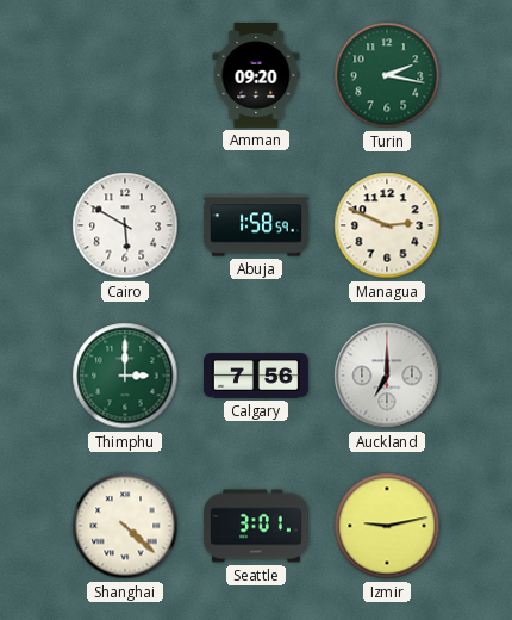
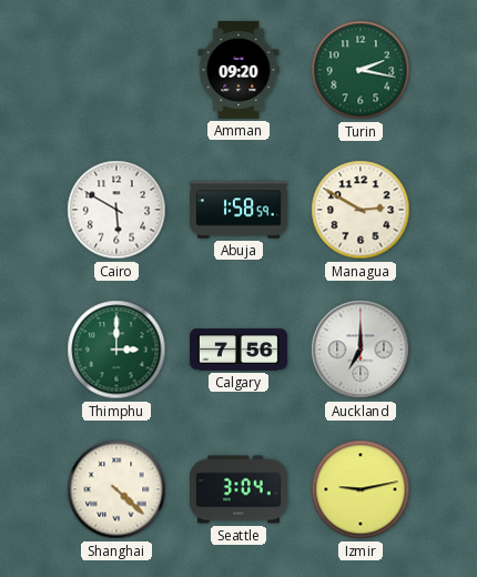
Managua: 2:49 -> 2:50 (361, 210)
Seattle: 3:01 -> 3:04 (238, 489)
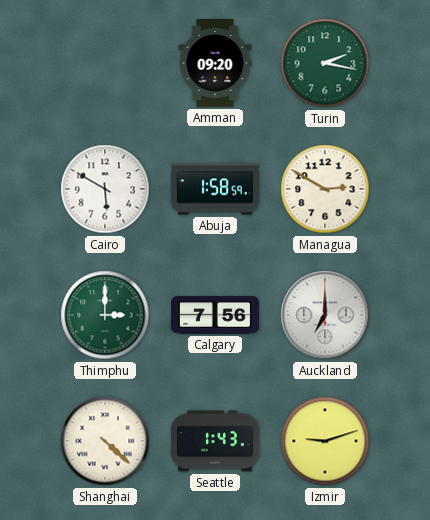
Seattle: 3:04 -> 1:43 (215, 441)
Izmir: 9:13 -> 9:12 (325, 441)
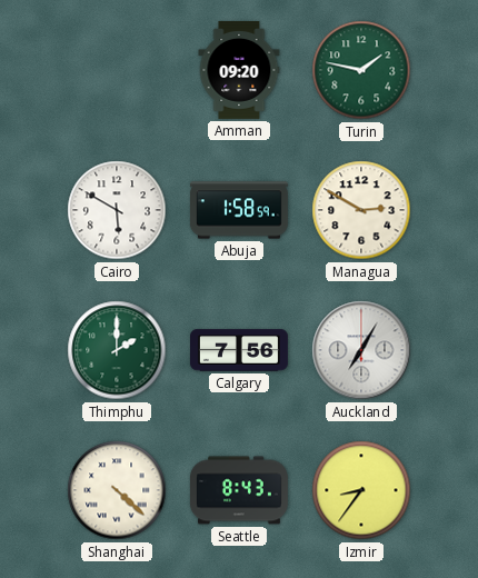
Turin: 2:17 -> 1:47 (361, 70)
Thimphu: 3:00 -> 2:00 (117, 350)
Auckland: 7:00 -> 7:05 (361, 350)
Seattle: 1:43 -> 8:43 (239, 490)
Izmir: 9:12 -> 8:36 (361, 490)
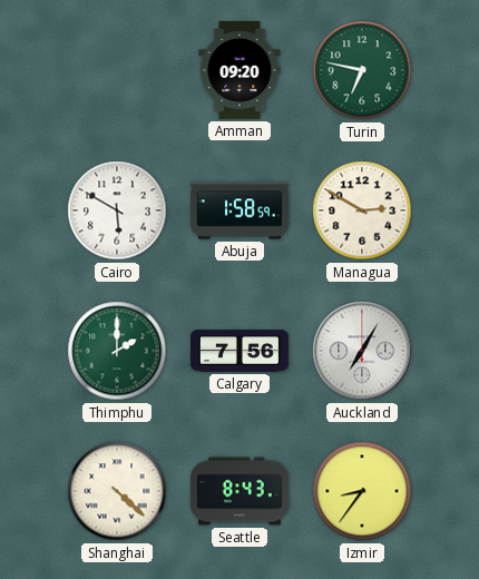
Turin: 1:47 -> 6:47 (362, 70)
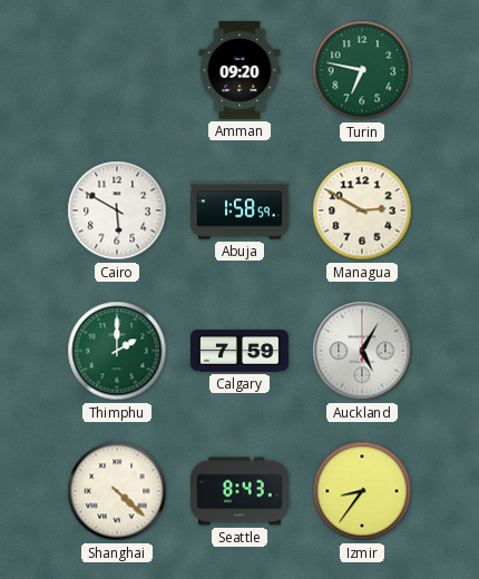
Calgary: 7:56 -> 7:59 (241, 351)
Auckland: 7:05 -> 5:05 (362, 351)
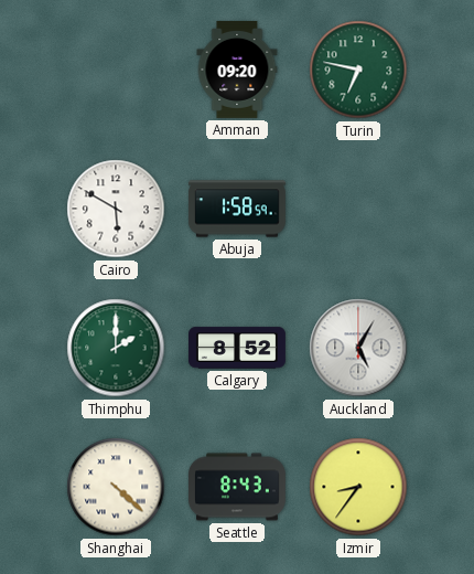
Managua: 2:50 -> none (362, 210)
Calgary: 7:59 -> 8:52 (238, 348)
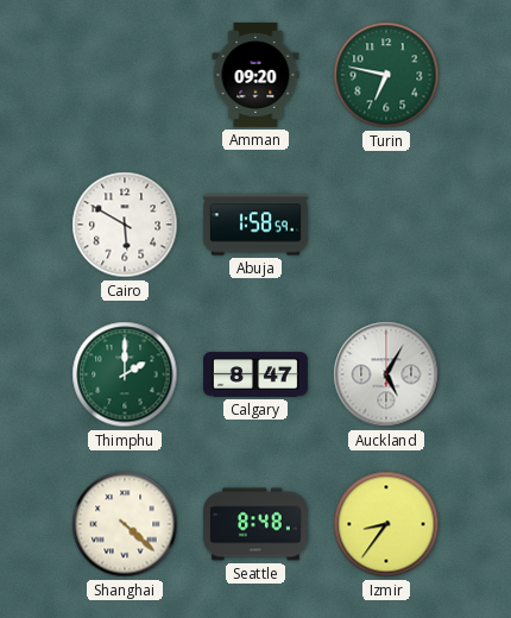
Calgary: 8:52 -> 8:47 (257, 374)
Seattle: 8:43 -> 8:48 (255, 524)
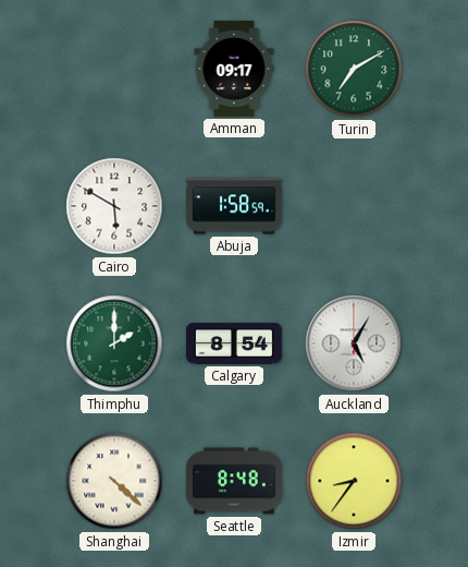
Amman: 09:20 -> 09:17 (234, 69)
Turin: 6:47 -> 7:10 (354, 69)
Calgary: 8:47 -> 8:54 (235, 343)
